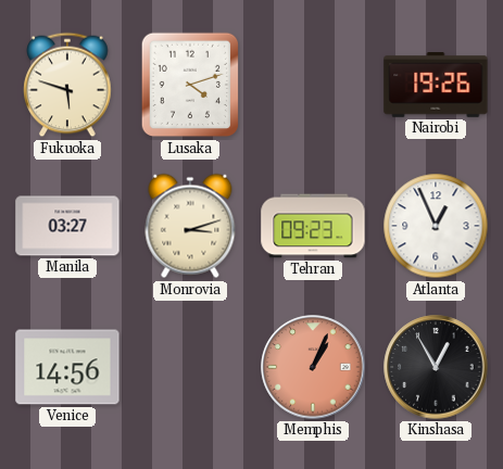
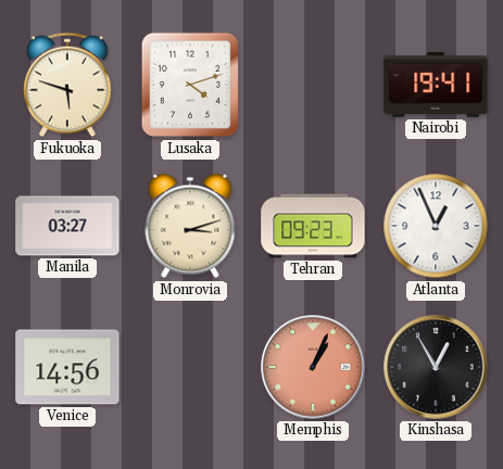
Nairobi: 19:26 -> 19:41 (436, 86)
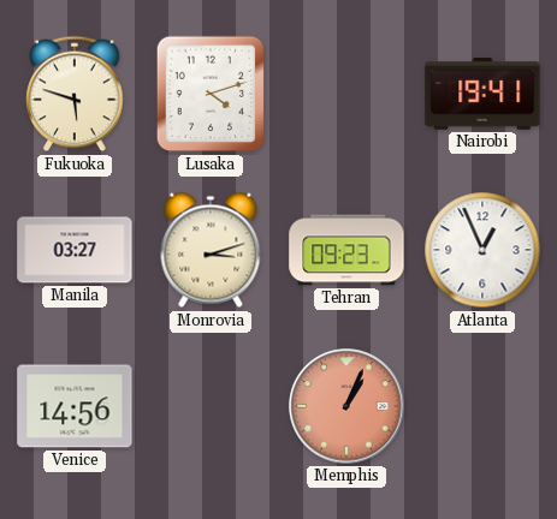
Kinshasa: 12:55 -> none (436, 367)
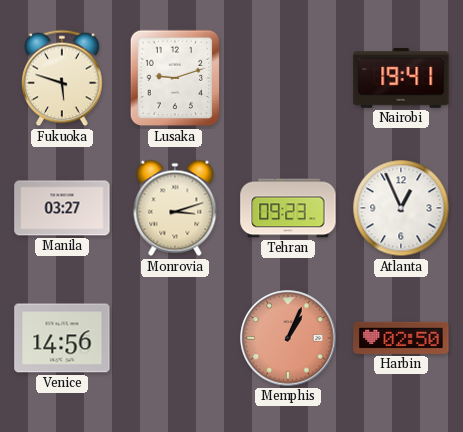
Lusaka: 4:12 -> 9:12 (174, 78)
Harbin: none -> 02:50 (401, 338)
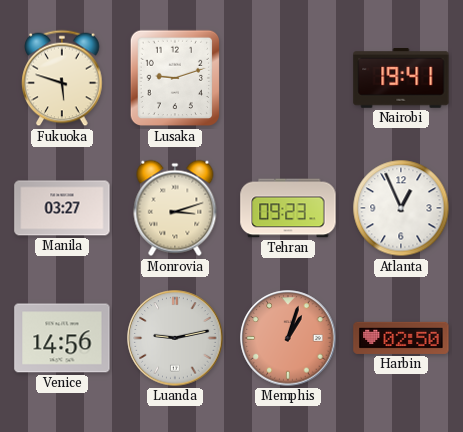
Luanda: none -> 9:13 (175, 338)
Memphis: 1:04 -> 1:03 (288, 338)
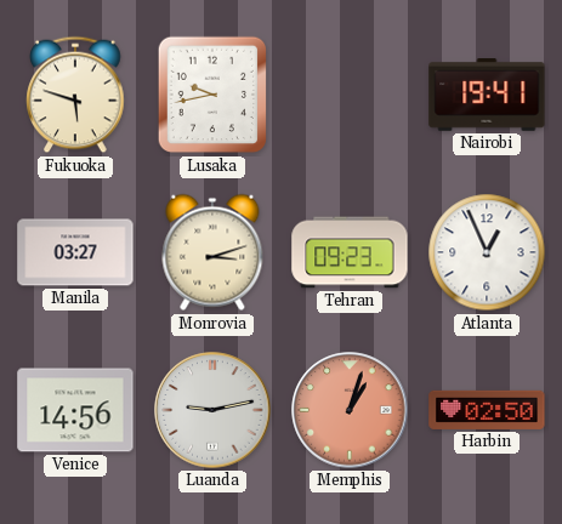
Lusaka: 9:12 -> 9:43 (211, 95)
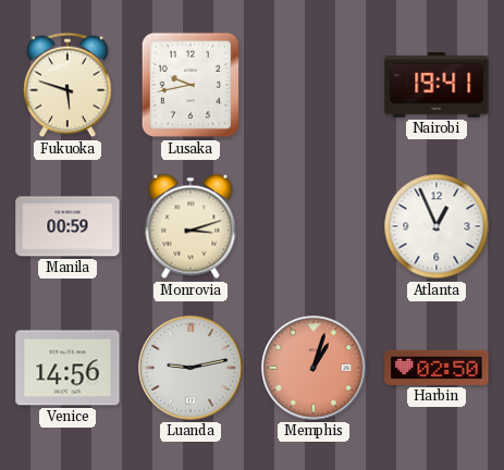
Manila: 03:27 -> 00:59 (67, 226)
Tehran: 09:23 -> none (350, 252)
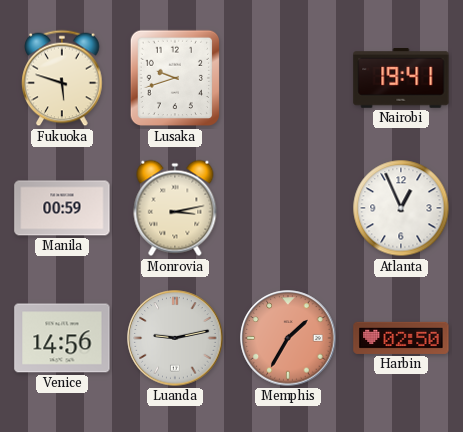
Lusaka: 9:43 -> 9:42 (174, 78)
Monrovia: 3:12 -> 3:13 (175, 208)
Memphis: 1:03 -> 1:35 (288, 338)
